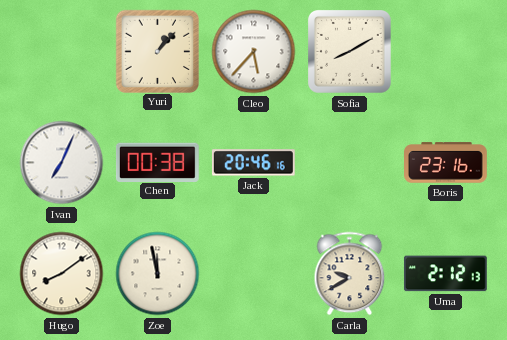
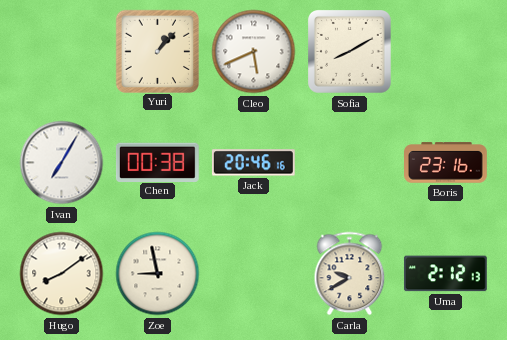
Cleo: 5:37 -> 5:41 (254, 52)
Ivan: 7:04 -> 7:05 (62, 163)
Zoe: 11:58 -> 8:58 (158, 274)
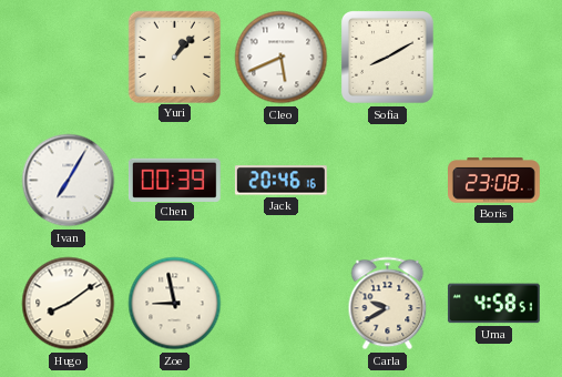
Chen: 00:38 -> 00:39 (174, 180)
Boris: 23:16 -> 23:08 (494, 181)
Uma: 2:12 -> 4:58 (493, 304)
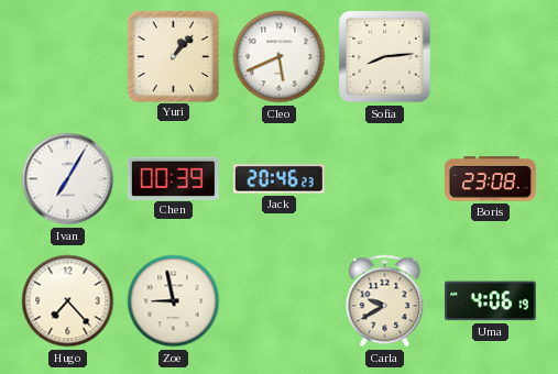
Sofia: 8:10 -> 8:14 (385, 57)
Jack: 20:46:16 -> 20:46:23 (278, 179)
Hugo: 8:09 -> 7:23 (68, 301)
Uma: 4:58 -> 4:06 (490, 301)
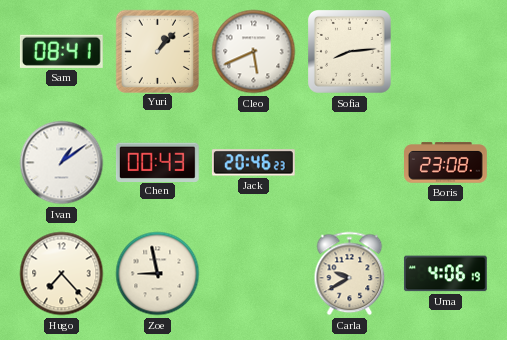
Sam: none -> 08:41 (61, 51)
Ivan: 7:05 -> 1:09 (62, 163)
Chen: 00:39 -> 00:43 (157, 162)
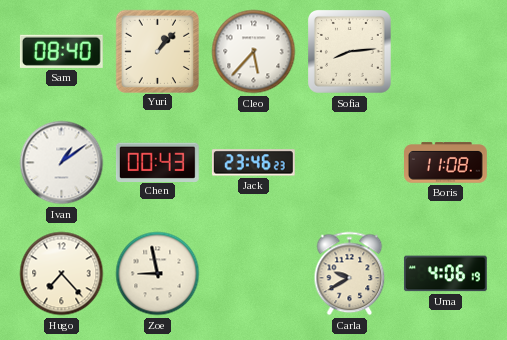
Sam: 08:41 -> 08:40 (61, 51)
Cleo: 5:41 -> 5:37 (254, 52)
Jack: 20:46 -> 23:46 (253, 163)
Boris: 23:08 -> 11:08 (446, 163)
